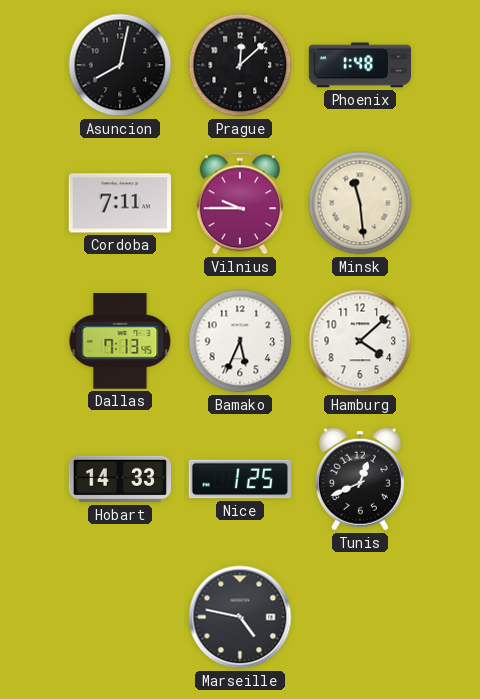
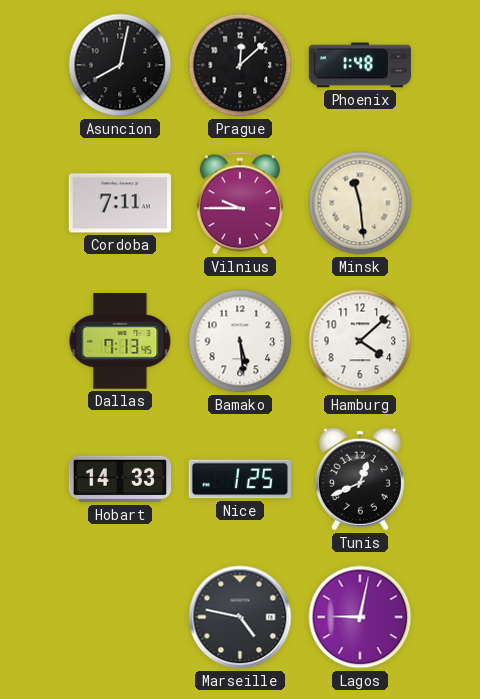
Bamako: 5:34 -> 5:29 (240, 341)
Lagos: none -> 9:02 (360, 617)
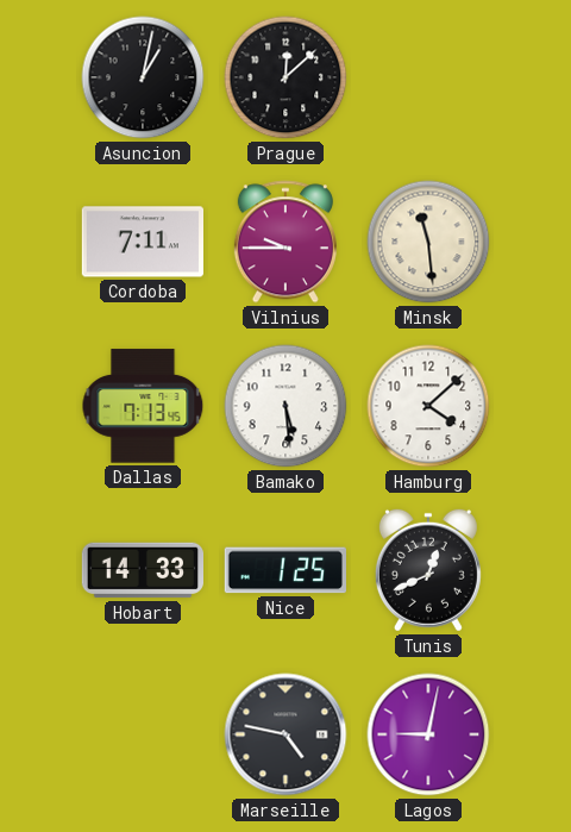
Asuncion: 8:02 -> 1:02 (143, 77)
Phoenix: 1:48 -> none (359, 65)
